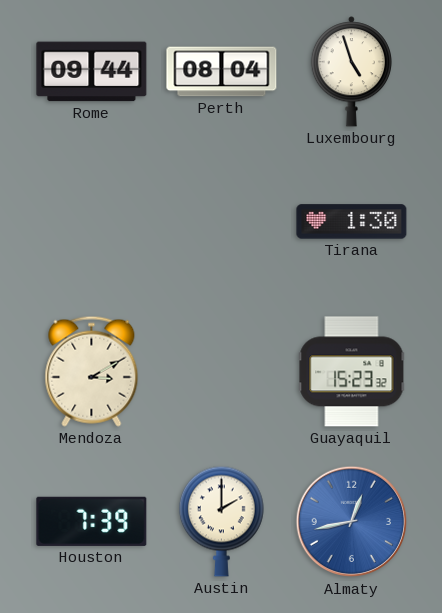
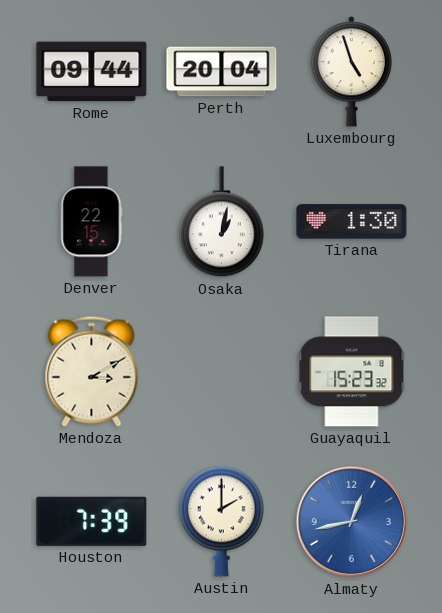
Perth: 08:04 -> 20:04 (222, 72)
Denver: none -> 22:15 (91, 222)
Osaka: none -> 1:02 (221, 222)
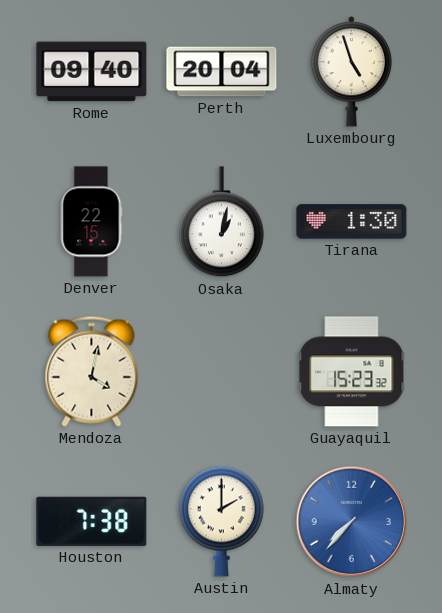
Rome: 09:44 -> 09:40 (92, 72)
Mendoza: 3:10 -> 4:02 (92, 371)
Houston: 7:39 -> 7:38 (92, 521)
Almaty: 12:43 -> 7:37 (352, 522)
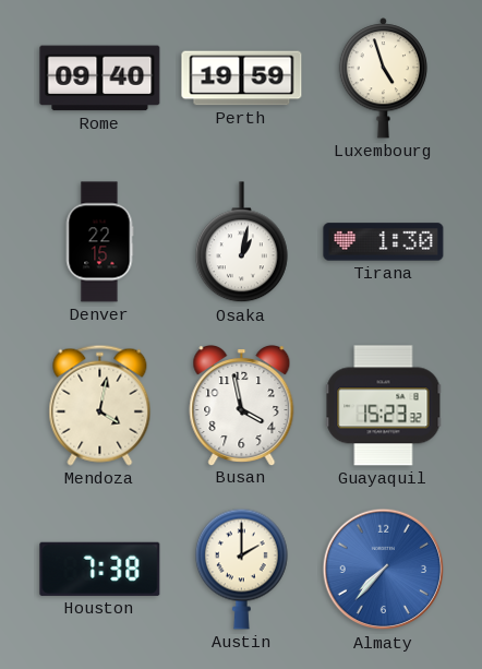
Perth: 20:04 -> 19:59 (242, 79)
Busan: none -> 3:58 (242, 406)
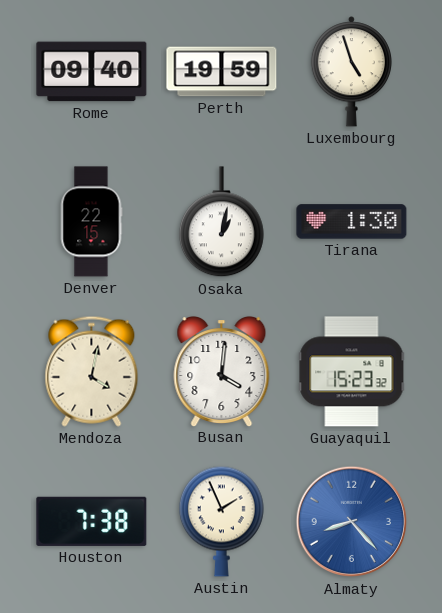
Busan: 3:58 -> 4:01 (222, 372)
Austin: 2:00 -> 1:56 (221, 521)
Almaty: 7:37 -> 8:23 (352, 522)
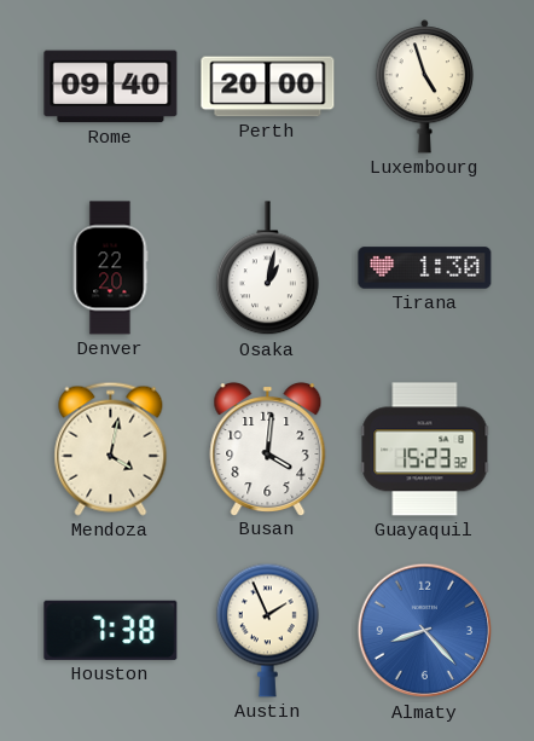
Perth: 19:59 -> 20:00 (268, 87)
Denver: 22:15 -> 22:20 (110, 268)
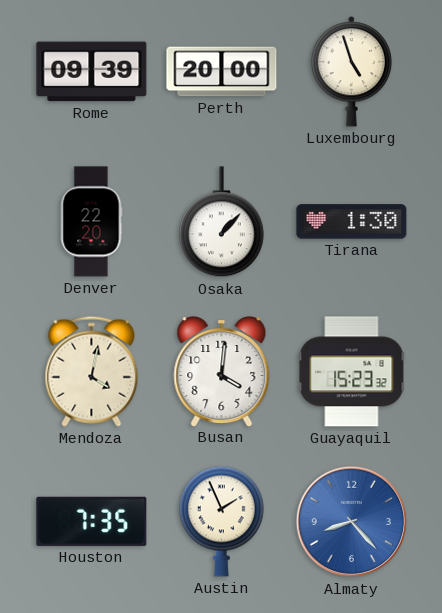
Rome: 09:40 -> 09:39 (92, 72)
Osaka: 1:02 -> 1:07 (221, 222)
Houston: 7:38 -> 7:35 (92, 521)
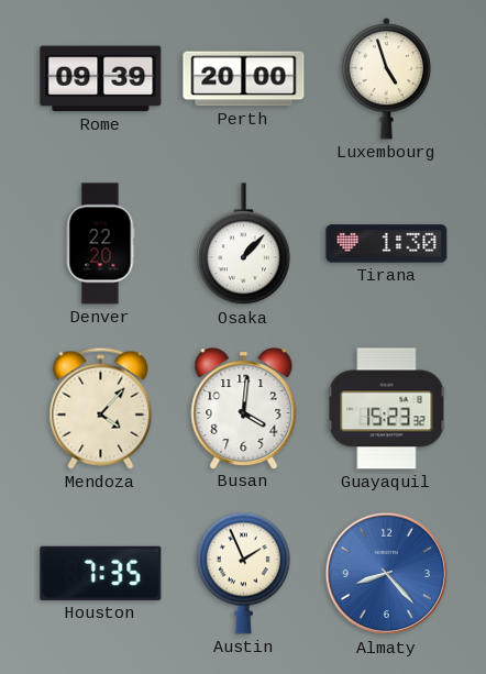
Mendoza: 4:02 -> 4:07 (101, 408)
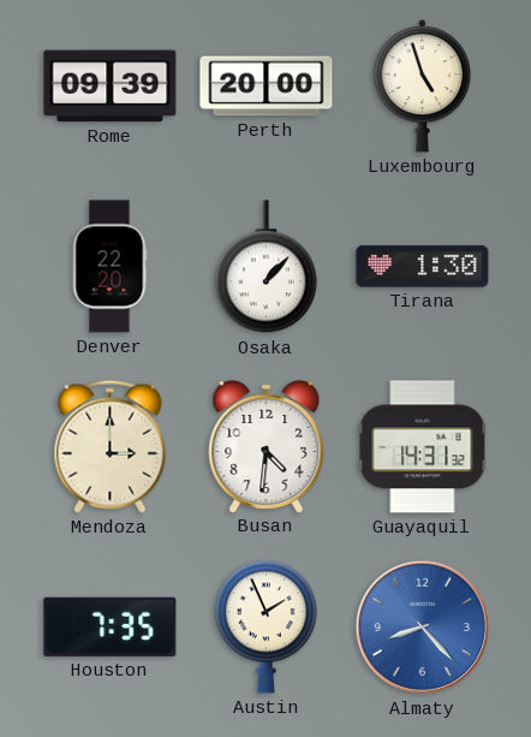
Mendoza: 4:07 -> 3:00 (111, 446)
Busan: 4:01 -> 4:31 (267, 447)
Guayaquil: 15:23 -> 14:31 (423, 447)
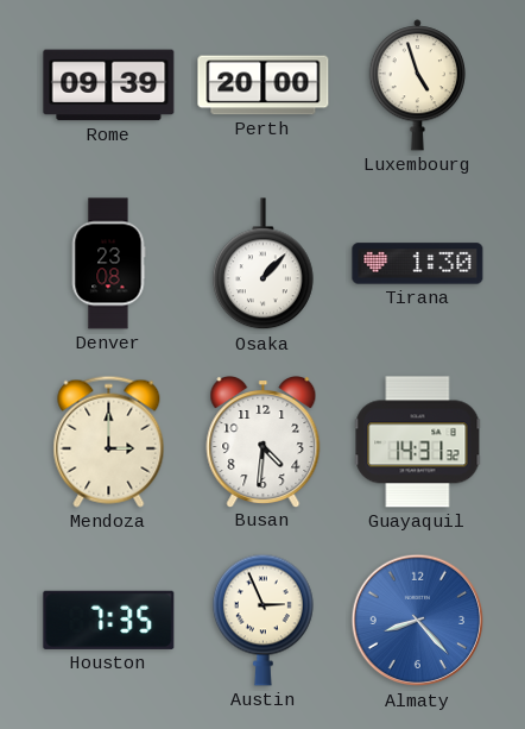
Denver: 22:20 -> 23:08 (108, 264)
Austin: 1:56 -> 2:56 (262, 620)
